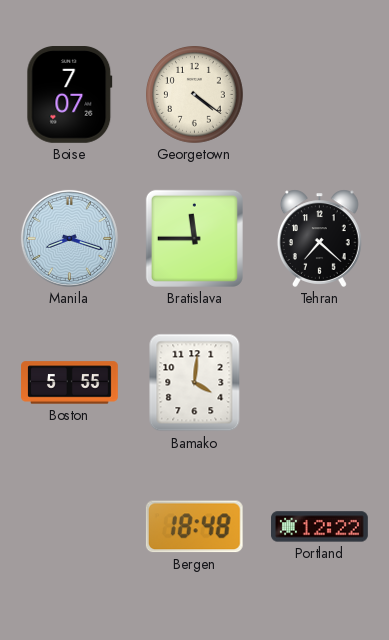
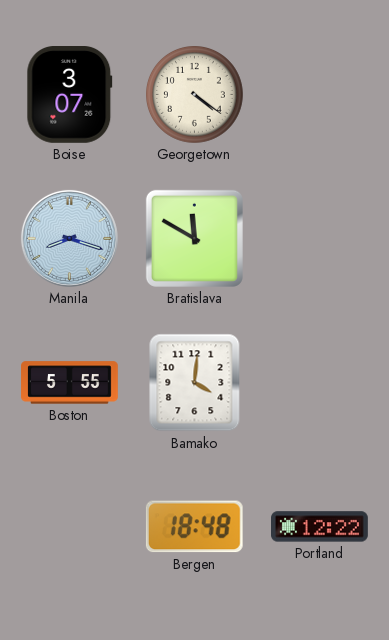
Boise: 7:07 -> 3:07 (70, 95)
Bratislava: 11:45 -> 11:50 (194, 238)
Tehran: 7:22 -> none (319, 238)
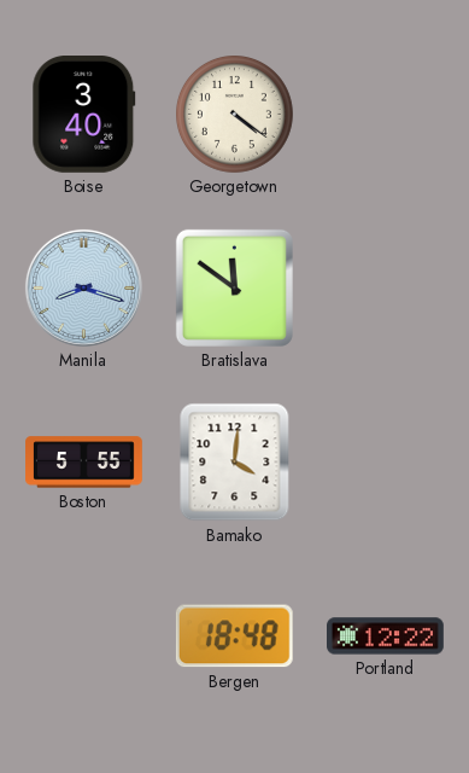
Boise: 3:07 -> 3:40 (84, 115)
Bratislava: 11:50 -> 11:51 (234, 287)
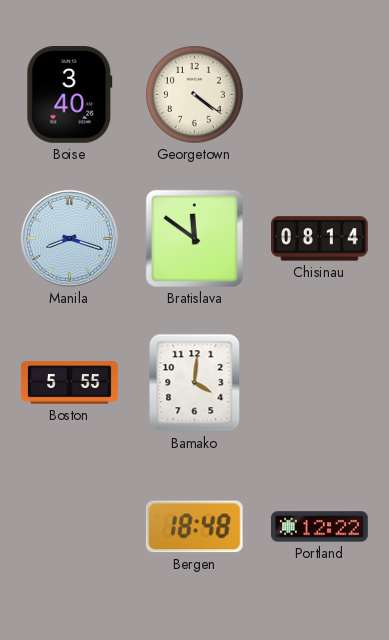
Chisinau: none -> 08:14 (320, 239)
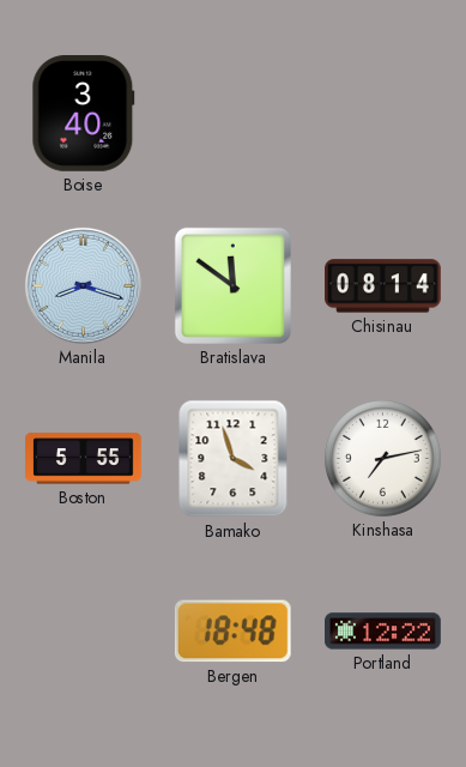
Georgetown: 4:21 -> none (195, 95)
Bamako: 4:01 -> 3:57 (234, 459)
Kinshasa: none -> 7:13 (383, 459)
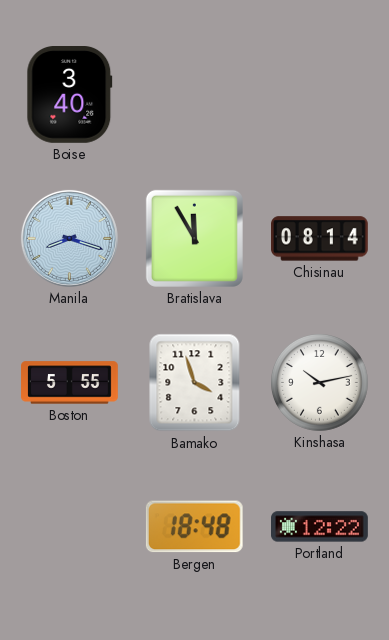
Bratislava: 11:51 -> 11:55 (194, 238)
Kinshasa: 7:13 -> 10:13 (320, 383)
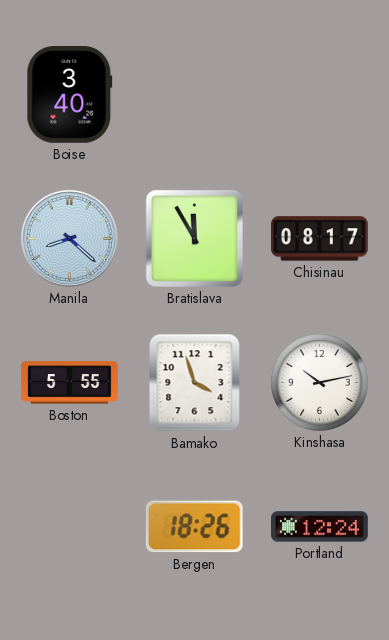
Manila: 8:18 -> 8:22 (69, 238)
Chisinau: 08:14 -> 08:17 (320, 239)
Bergen: 18:48 -> 18:26 (194, 527)
Portland: 12:22 -> 12:24 (320, 527)
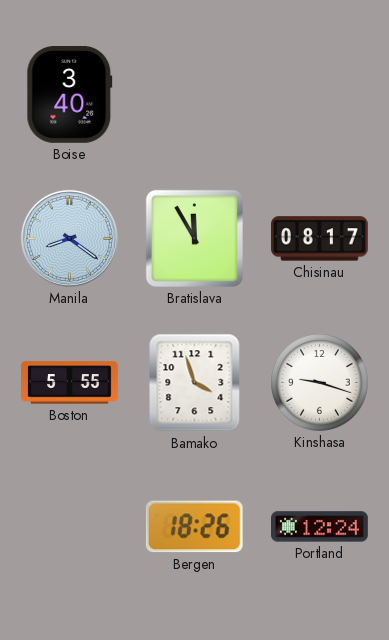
Manila: 8:22 -> 8:21 (69, 238)
Kinshasa: 10:13 -> 9:18 (320, 383)
